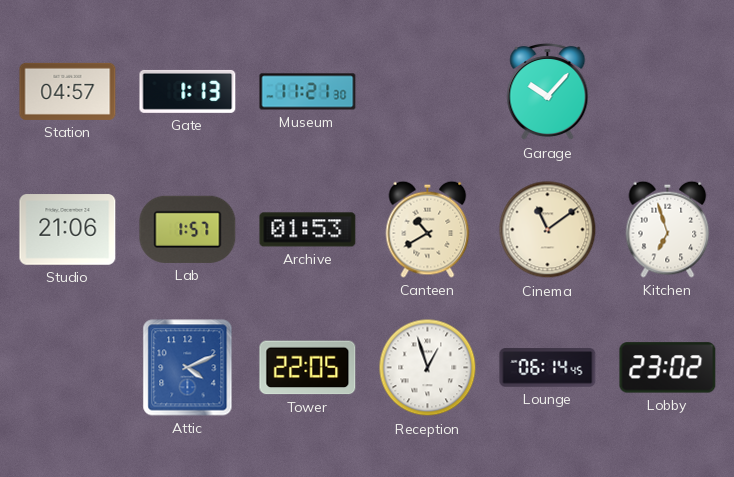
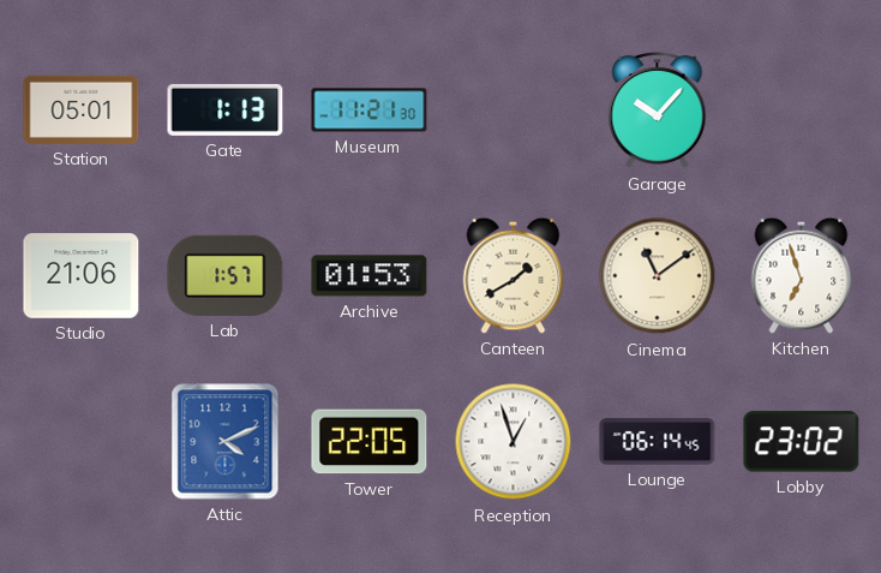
Station: 04:57 -> 05:01 (82, 109)
Canteen: 10:40 -> 1:40 (514, 275)
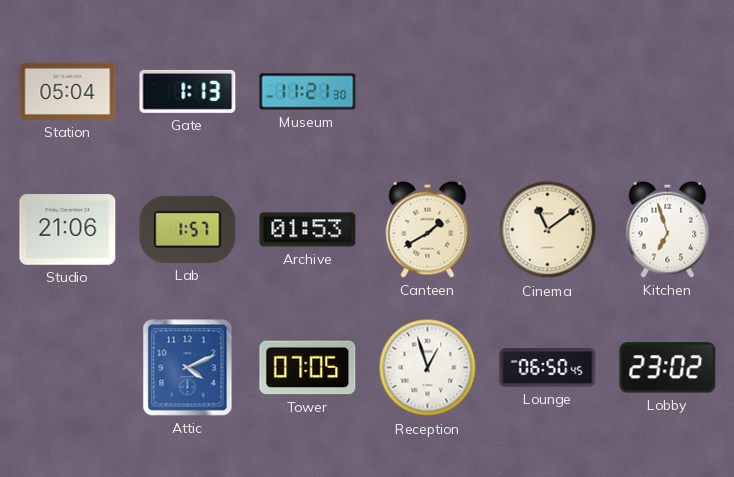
Station: 05:01 -> 05:04 (68, 91)
Garage: 10:07 -> none (658, 111)
Tower: 22:05 -> 07:05 (308, 368)
Lounge: 06:14 -> 06:50 (548, 368)
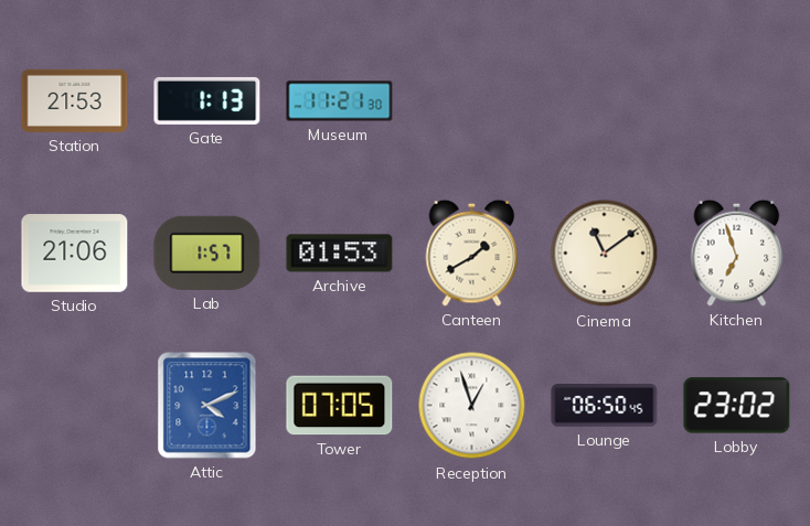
Station: 05:04 -> 21:53 (75, 100)
